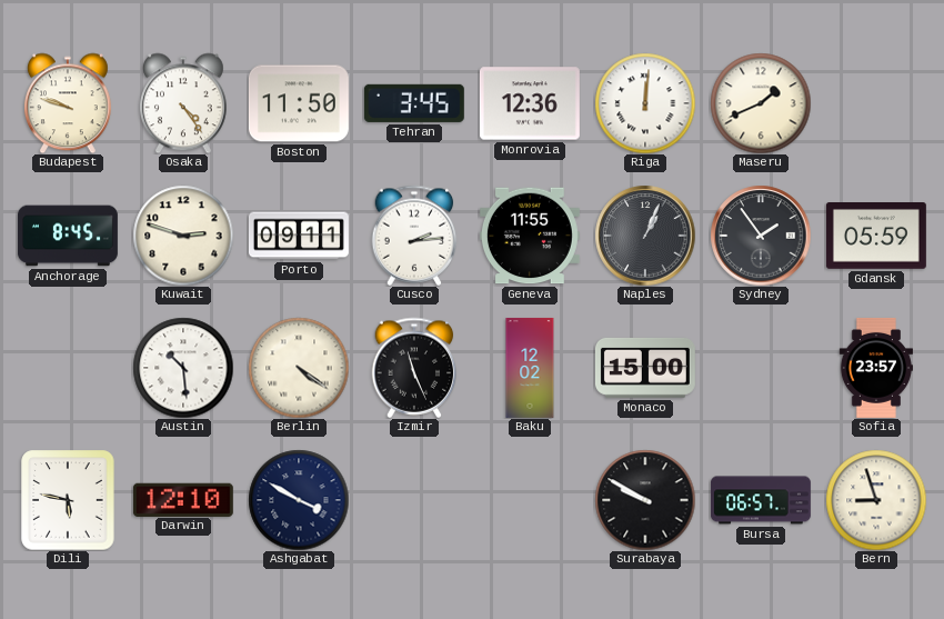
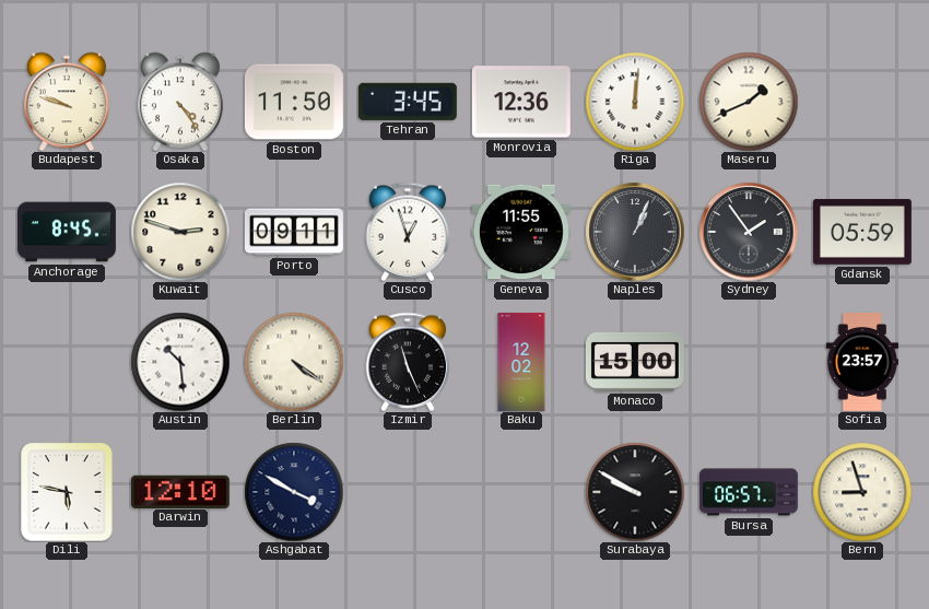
Cusco: 2:14 -> 12:57 (408, 232)
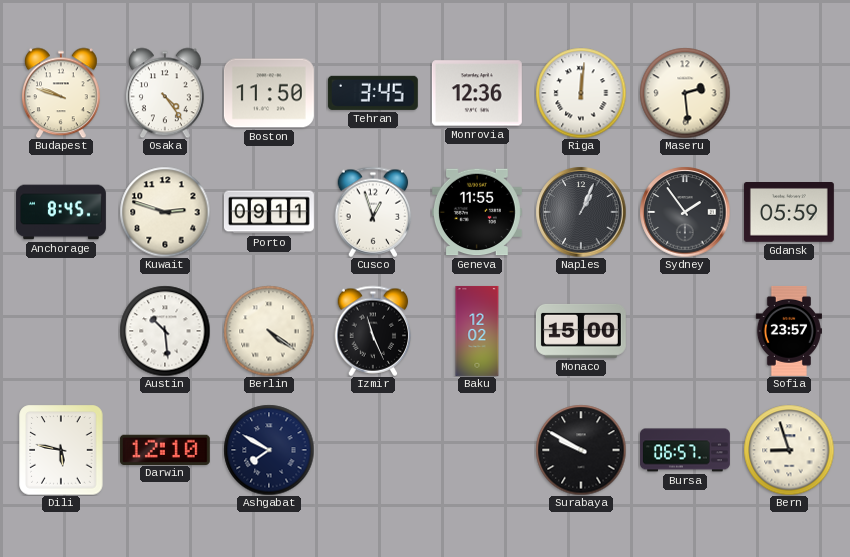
Maseru: 1:41 -> 2:29 (685, 93)
Ashgabat: 3:50 -> 7:50 (269, 450)
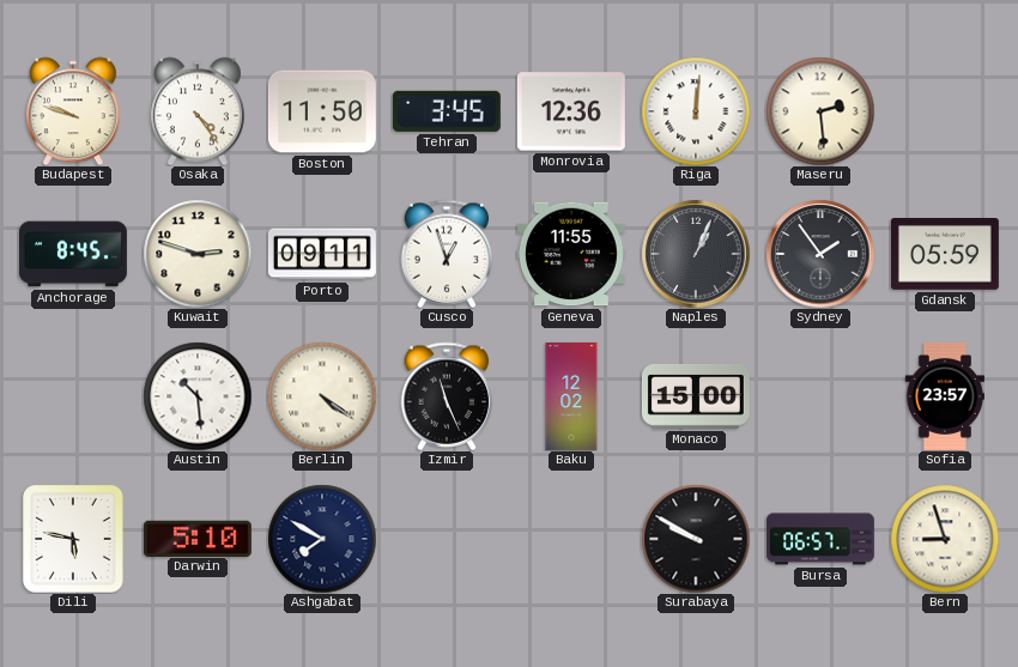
Darwin: 12:10 -> 5:10 (198, 538)
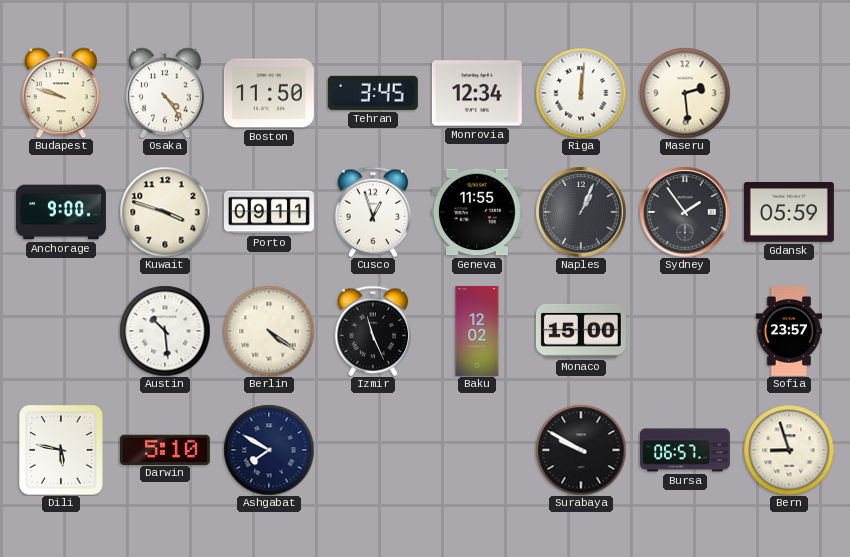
Monrovia: 12:36 -> 12:34 (477, 93)
Anchorage: 8:45 -> 9:00 (61, 212)
Kuwait: 2:48 -> 3:48 (165, 212)
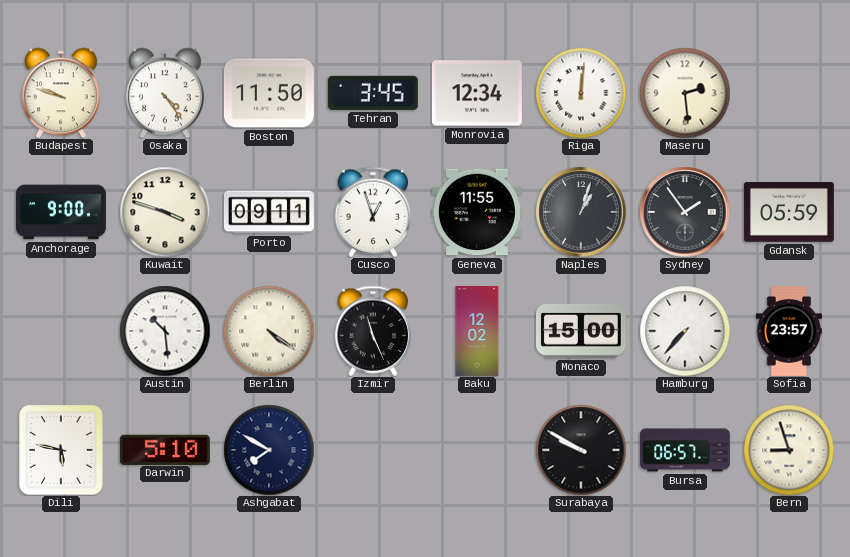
Naples: 1:04 -> 1:03 (581, 212)
Hamburg: none -> 7:37 (685, 331)
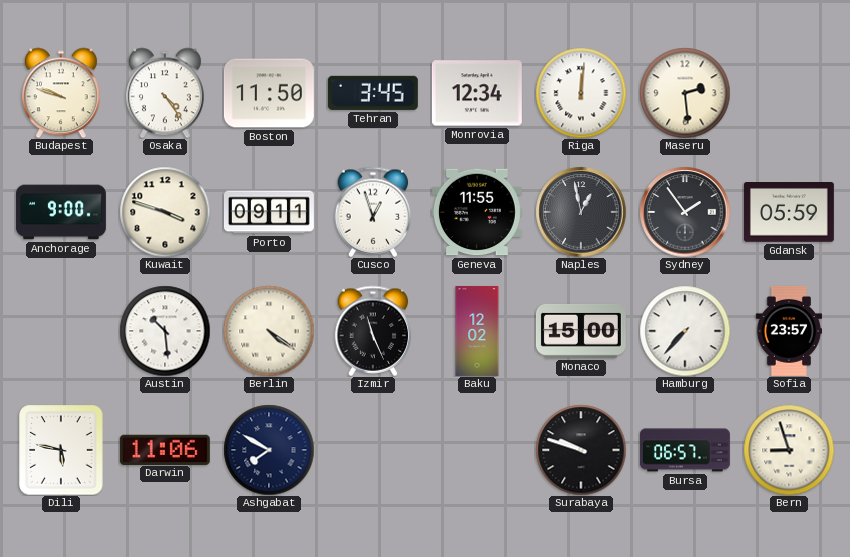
Naples: 1:03 -> 12:58 (581, 212)
Darwin: 5:10 -> 11:06 (165, 449)
Surabaya: 9:50 -> 9:48 (581, 450)
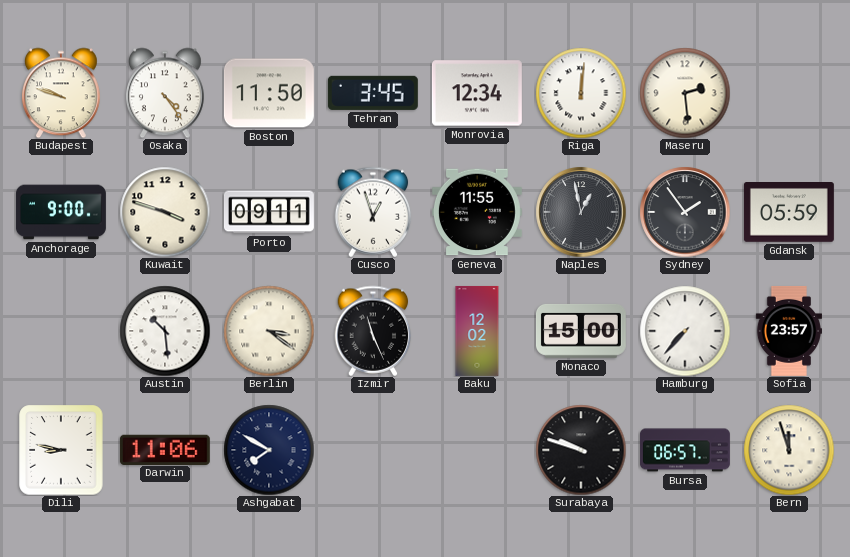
Berlin: 4:21 -> 3:21 (269, 331)
Dili: 5:47 -> 8:47 (61, 450)
Bern: 8:57 -> 11:57 (789, 450)
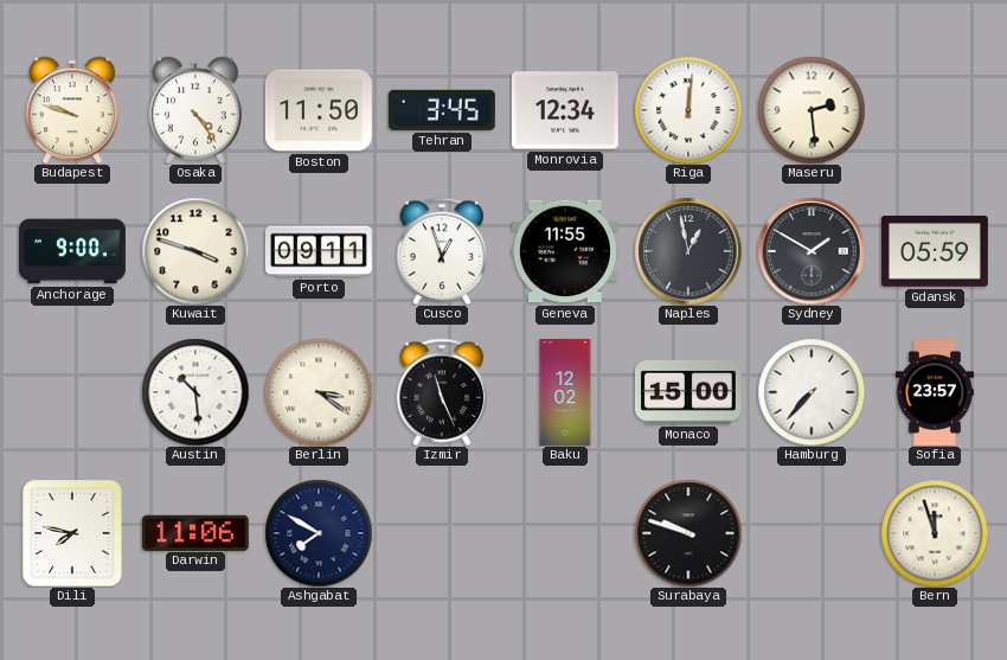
Sydney: 1:54 -> 1:50 (812, 251)
Dili: 8:47 -> 7:47 (72, 533)
Bursa: 06:57 -> none (686, 450)
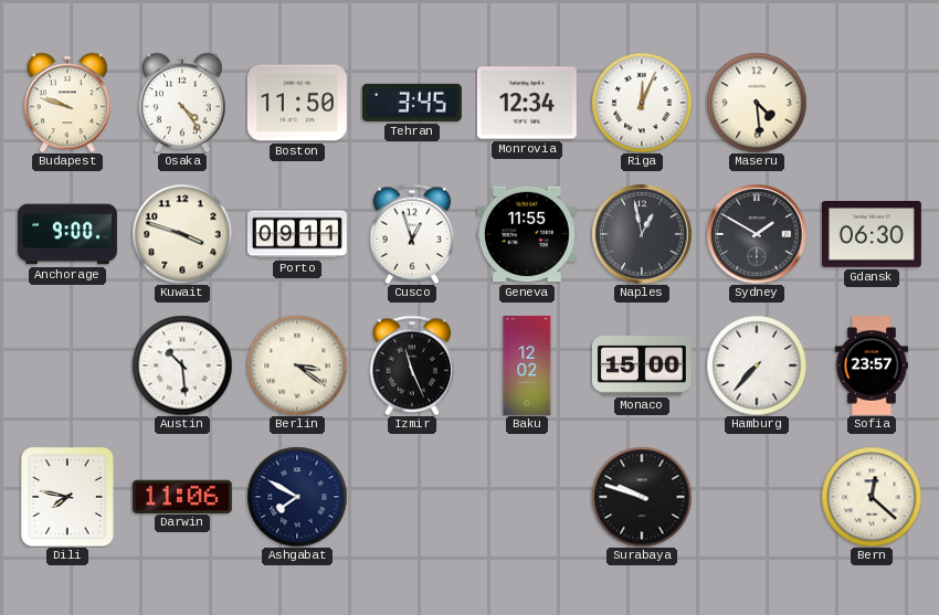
Riga: 12:01 -> 12:04 (642, 103)
Maseru: 2:29 -> 4:29 (757, 103)
Gdansk: 05:59 -> 06:30 (872, 235)
Bern: 11:57 -> 12:22 (872, 497)
